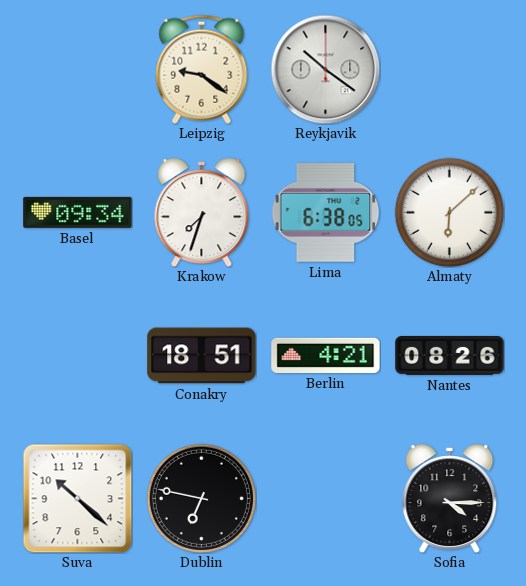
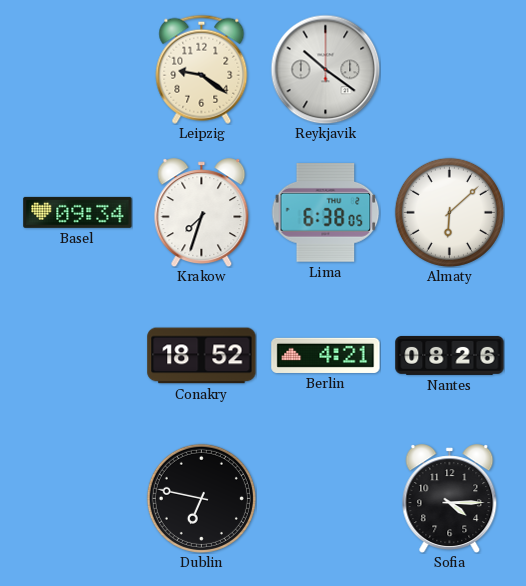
Conakry: 18:51 -> 18:52 (202, 356)
Suva: 10:22 -> none (77, 498)
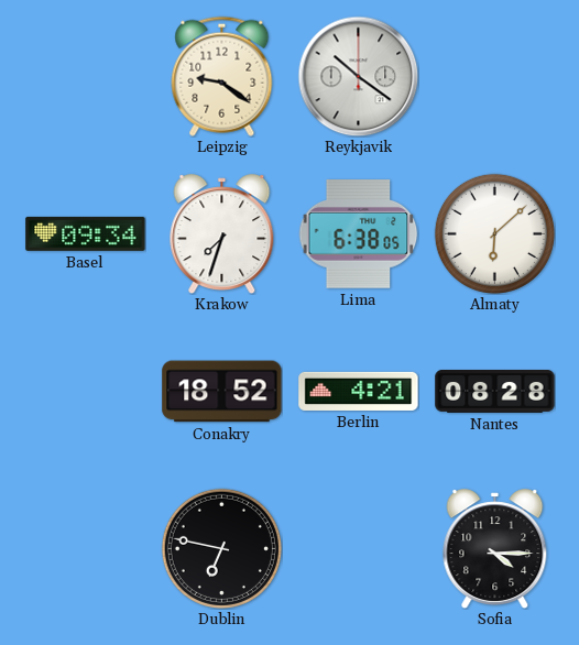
Nantes: 08:26 -> 08:28 (495, 391)
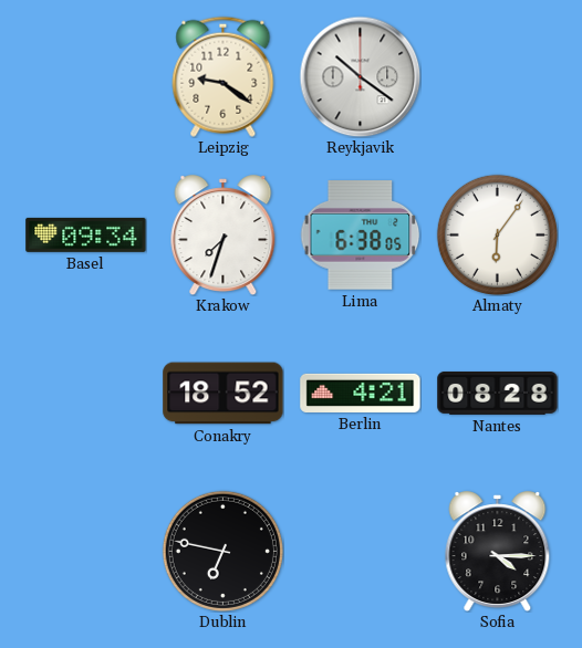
Almaty: 6:08 -> 6:06 (497, 234)
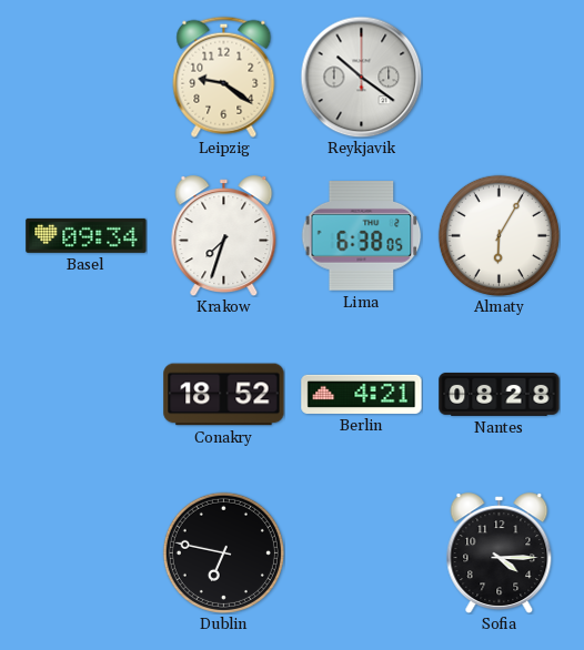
Almaty: 6:06 -> 6:05 (499, 235)
